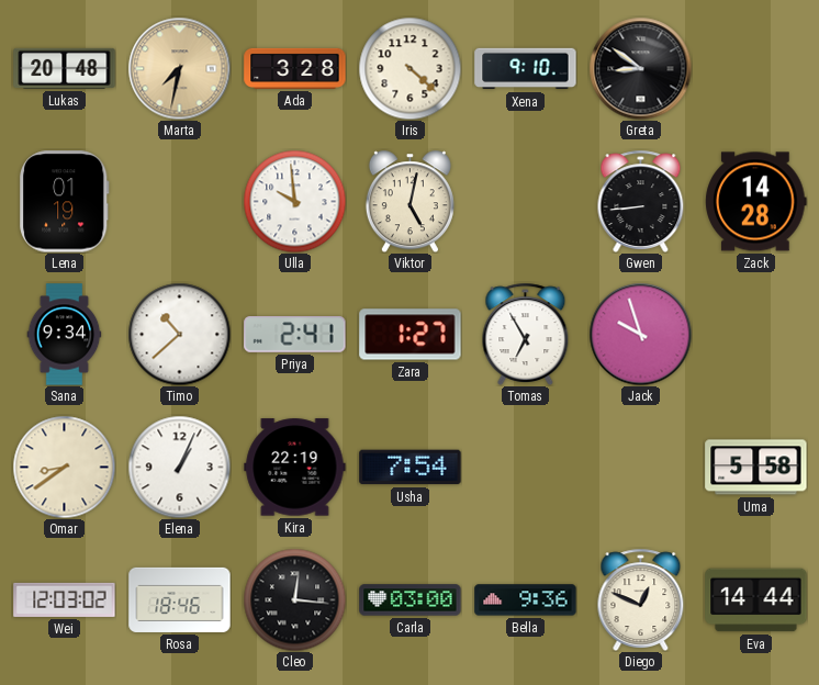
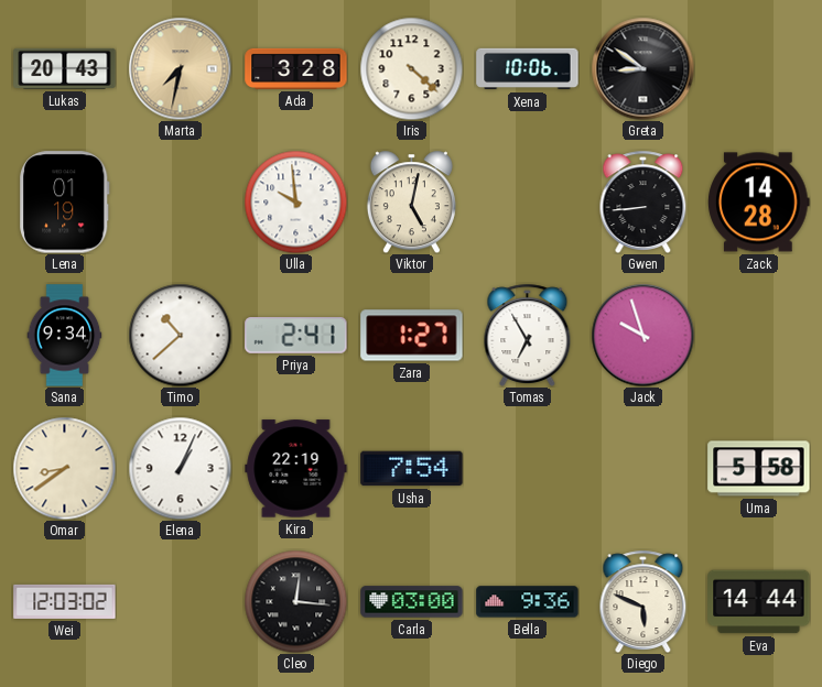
Lukas: 20:48 -> 20:43 (65, 68)
Xena: 9:10 -> 10:06 (528, 69)
Rosa: 18:46 -> none (180, 599)
Diego: 12:49 -> 5:49 (643, 601)
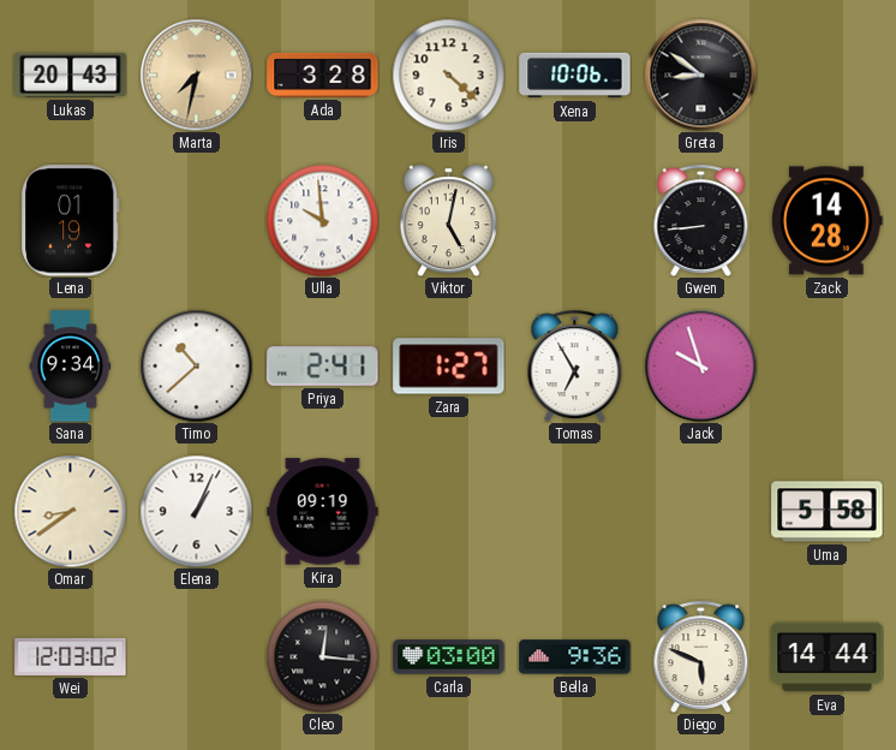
Kira: 22:19 -> 09:19 (323, 512)
Usha: 7:54 -> none (412, 469)
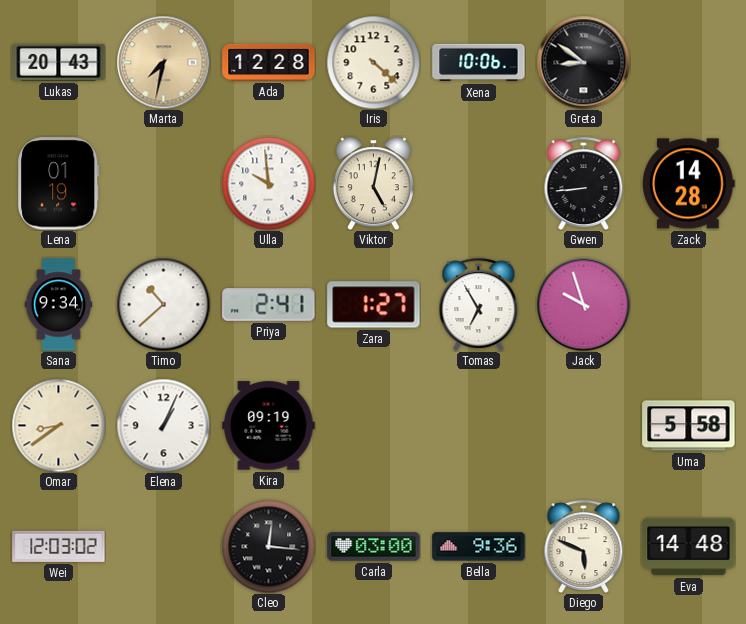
Ada: 3:28 -> 12:28 (269, 62)
Eva: 14:44 -> 14:48 (689, 547)
